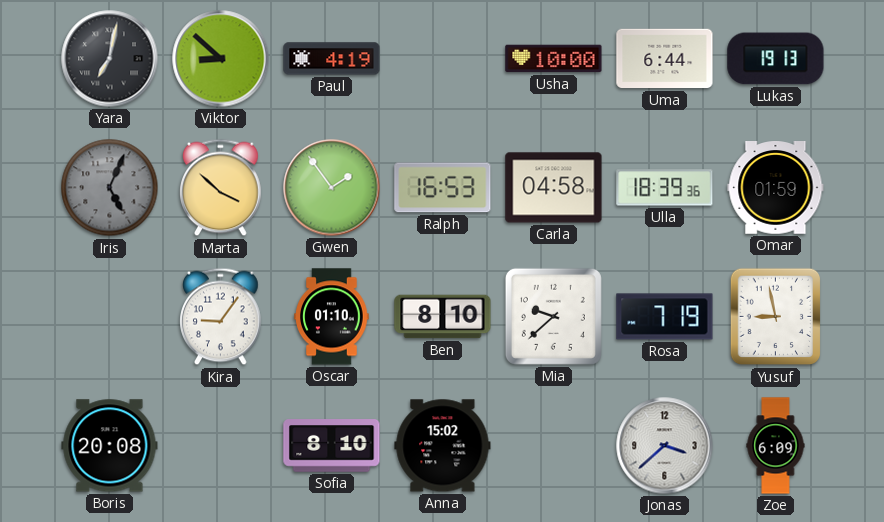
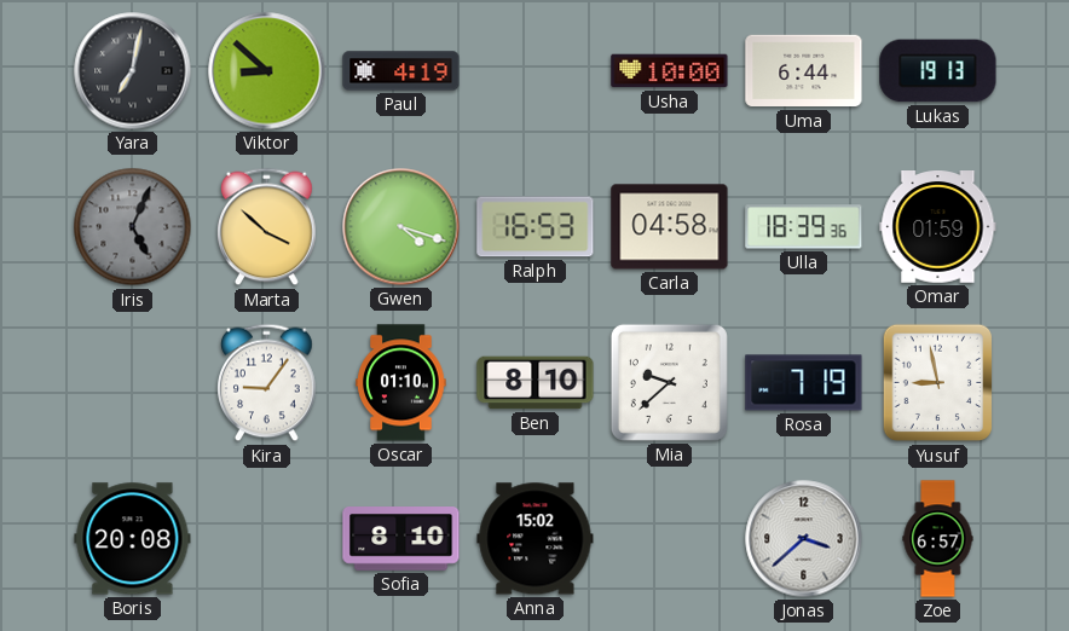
Gwen: 1:54 -> 4:18 (401, 227)
Zoe: 6:09 -> 6:57 (938, 539)
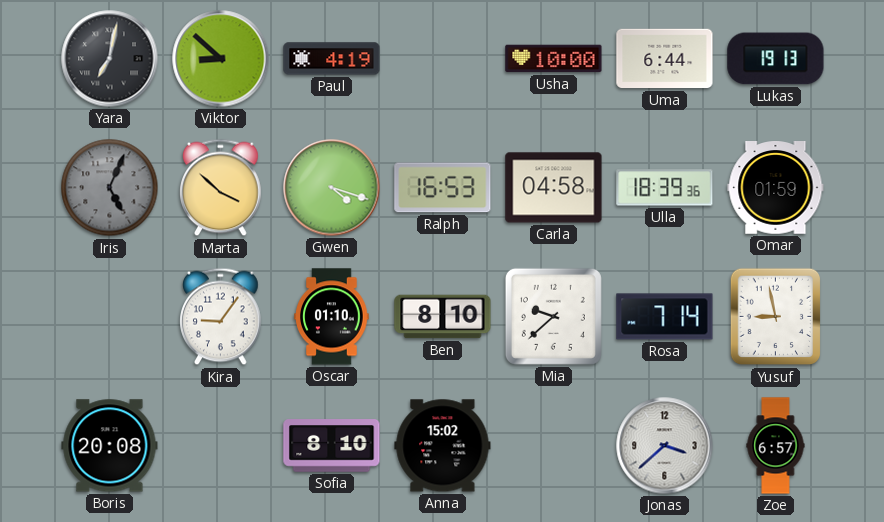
Rosa: 7:19 -> 7:14 (665, 317)
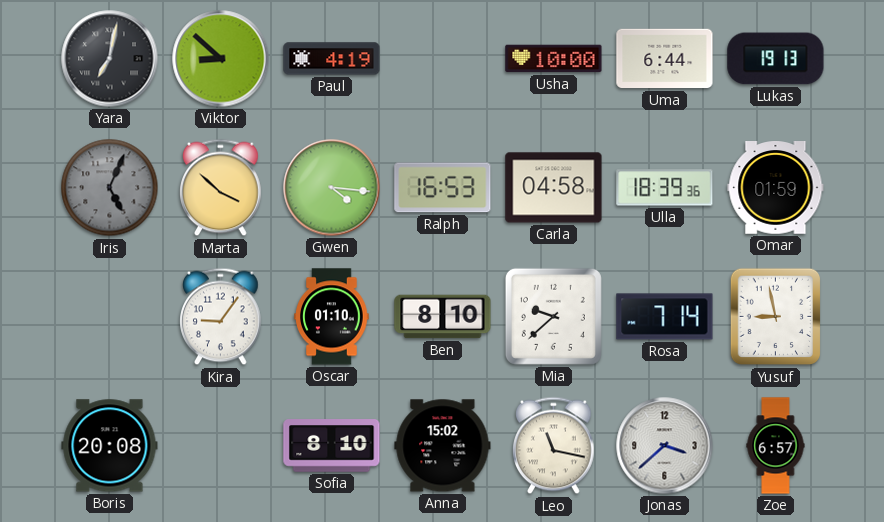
Gwen: 4:18 -> 4:16 (332, 188)
Leo: none -> 11:17 (554, 446)
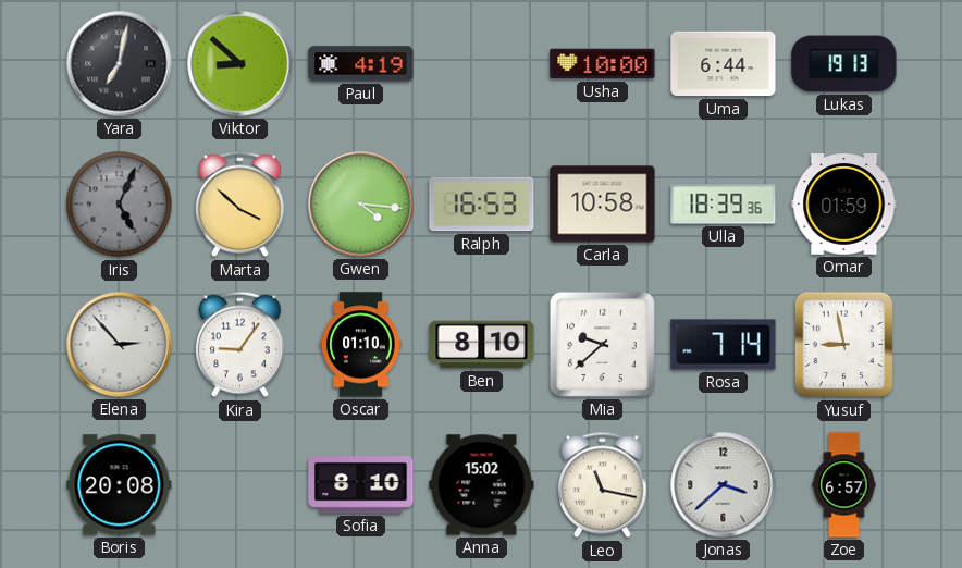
Carla: 04:58 -> 10:58 (603, 205)
Elena: none -> 2:53 (120, 345)
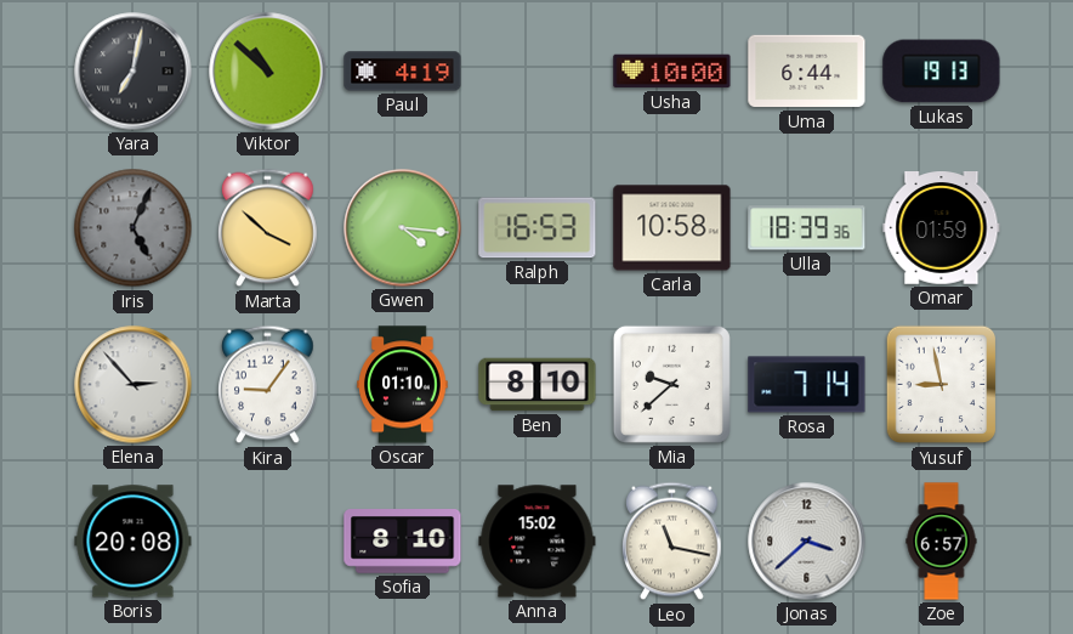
Viktor: 8:52 -> 10:52 (268, 72)
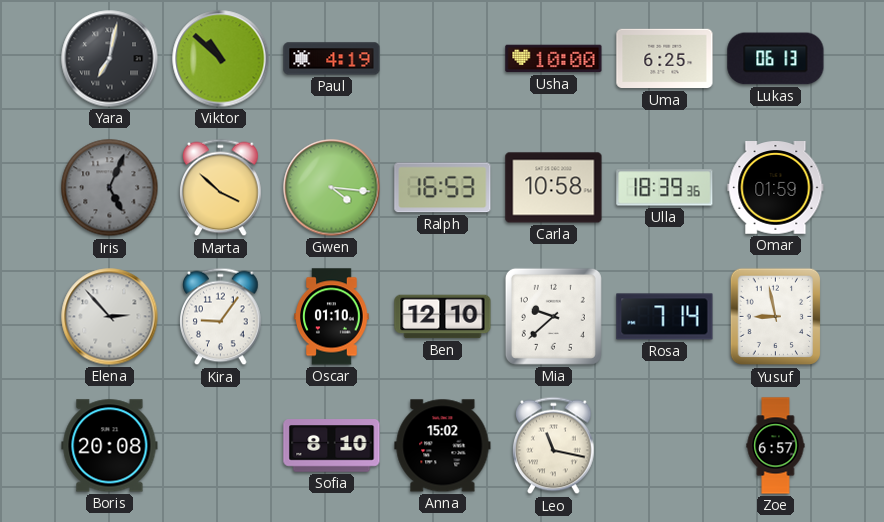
Uma: 6:44 -> 6:25 (665, 59)
Lukas: 19:13 -> 06:13 (776, 59)
Ben: 8:10 -> 12:10 (443, 317)
Jonas: 3:38 -> none (807, 542)
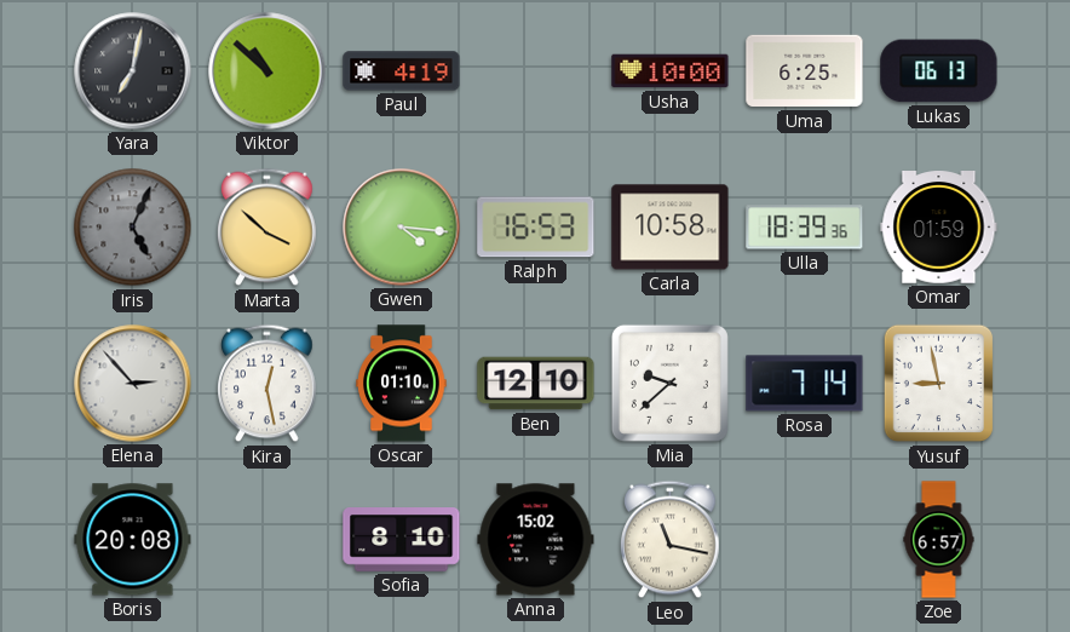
Kira: 9:06 -> 12:28 (267, 384)
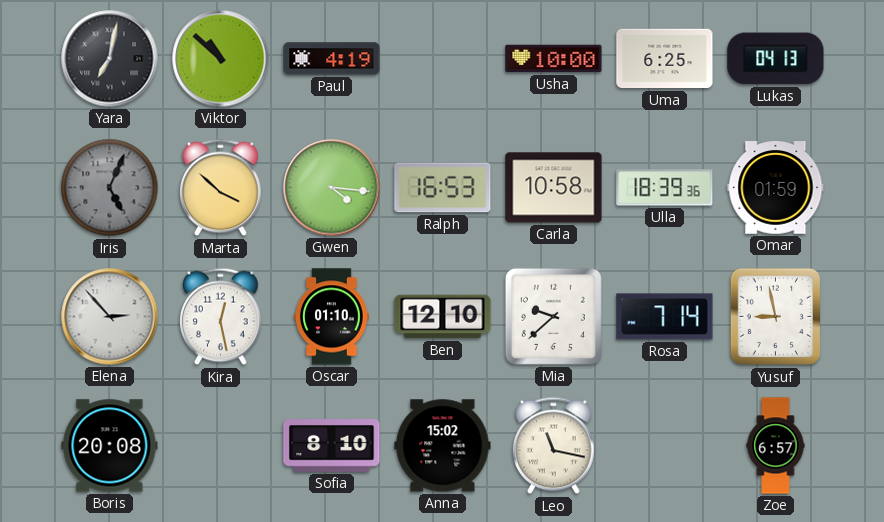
Lukas: 06:13 -> 04:13 (776, 59)
